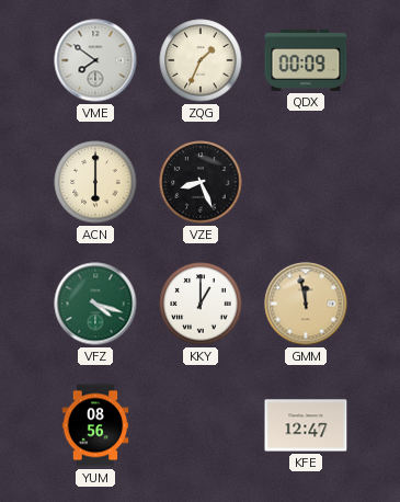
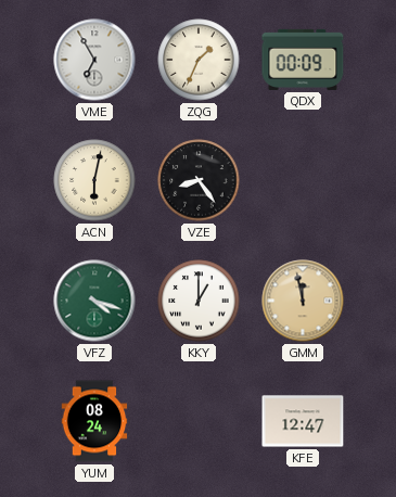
VME: 7:51 -> 6:55 (94, 60)
ACN: 6:00 -> 6:02 (94, 180)
VZE: 8:26 -> 8:24 (199, 180)
YUM: 08:56 -> 08:24 (94, 421)
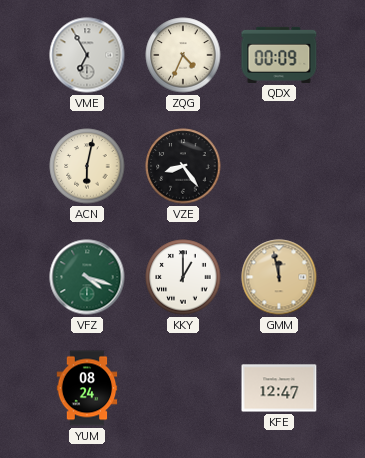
ZQG: 1:34 -> 4:34 (183, 55)
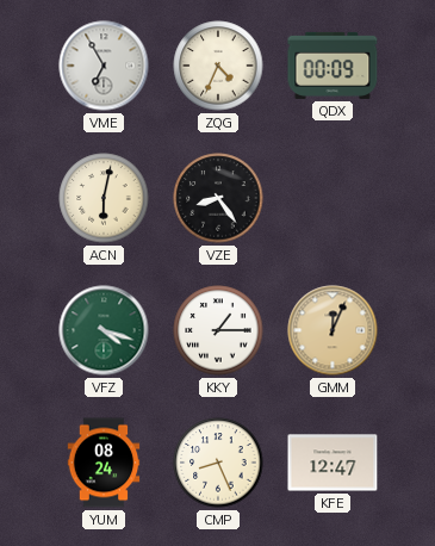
KKY: 1:00 -> 1:15 (218, 330)
GMM: 11:58 -> 12:04 (333, 330)
CMP: none -> 8:26 (218, 463)
